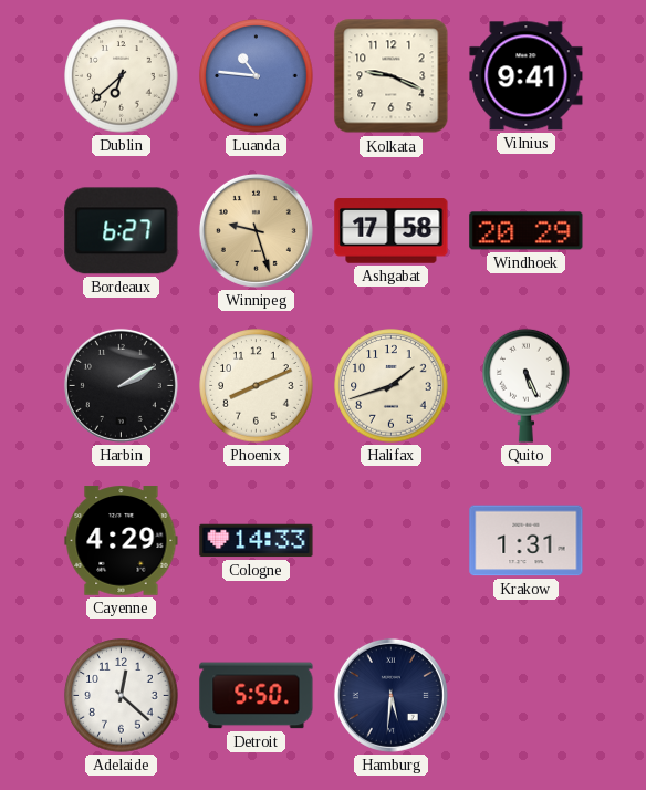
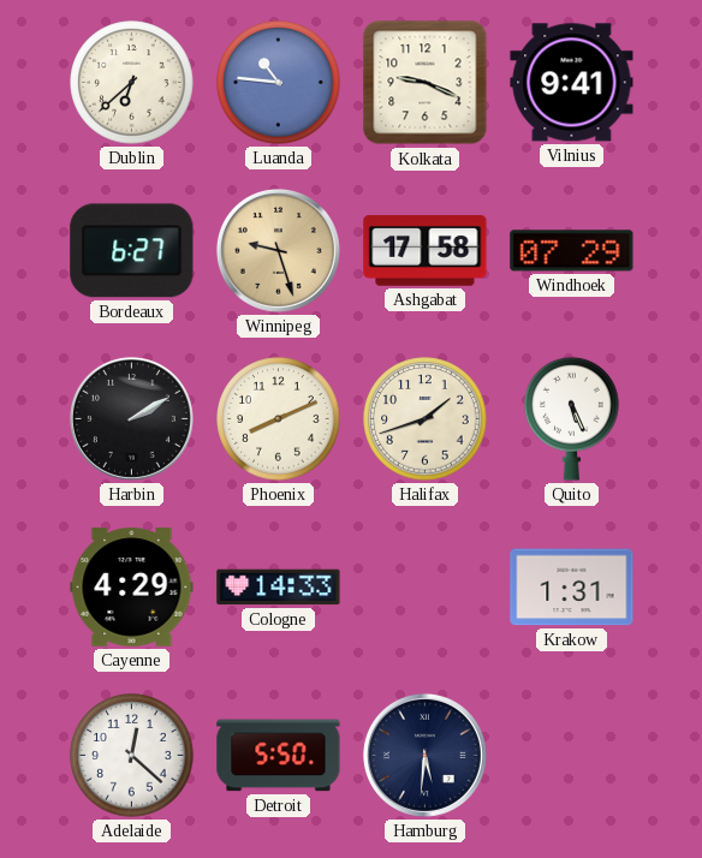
Windhoek: 20:29 -> 07:29 (572, 251)
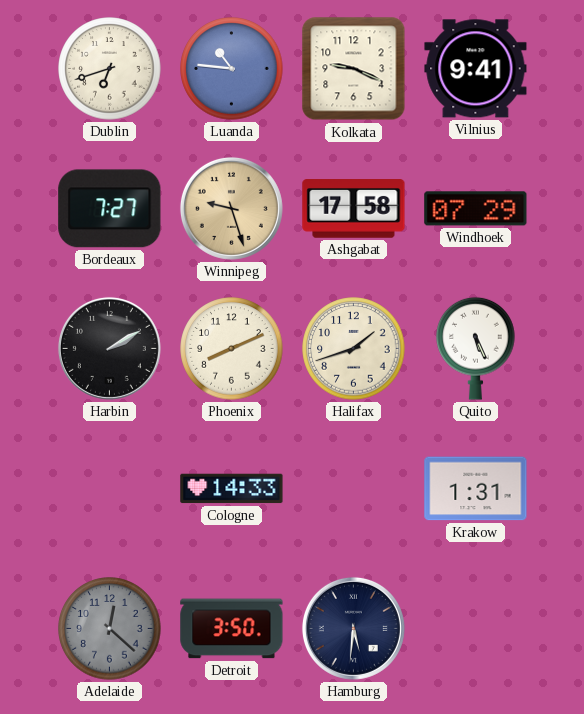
Dublin: 6:38 -> 6:42 (110, 69)
Bordeaux: 6:27 -> 7:27 (110, 209)
Cayenne: 4:29 -> none (132, 588)
Adelaide dial: white -> grey (110, 629)
Detroit: 5:50 -> 3:50 (232, 629)
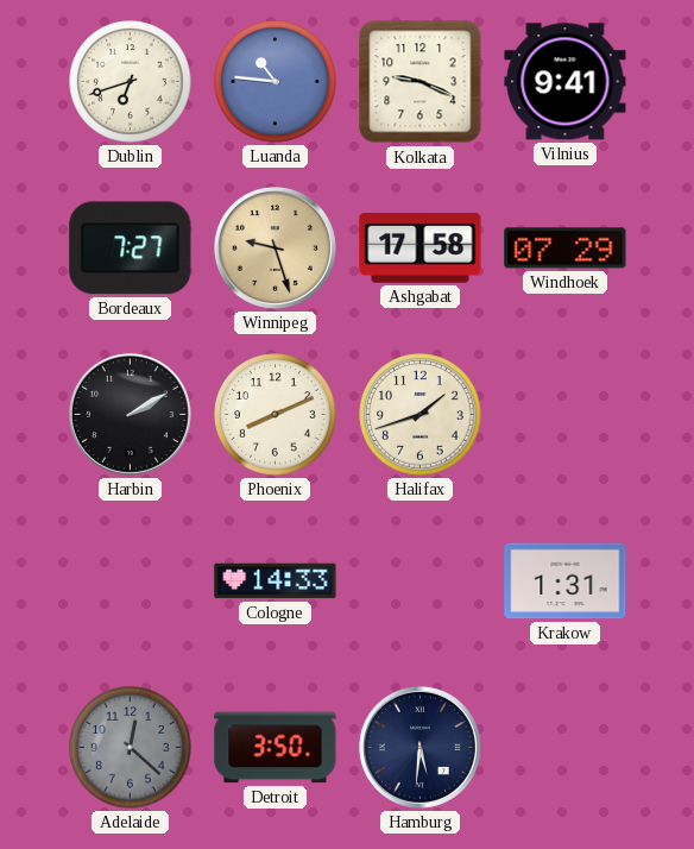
Quito: 5:26 -> none (476, 348)
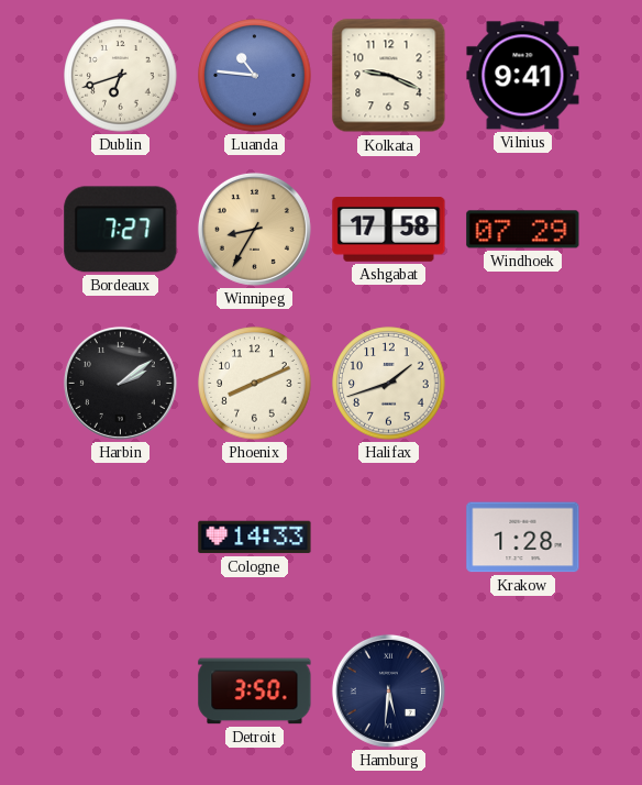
Winnipeg: 9:27 -> 8:35 (254, 229)
Harbin: 2:10 -> 2:09 (120, 383)
Krakow: 1:31 -> 1:28 (523, 538)
Adelaide: 12:22 -> none (131, 748)
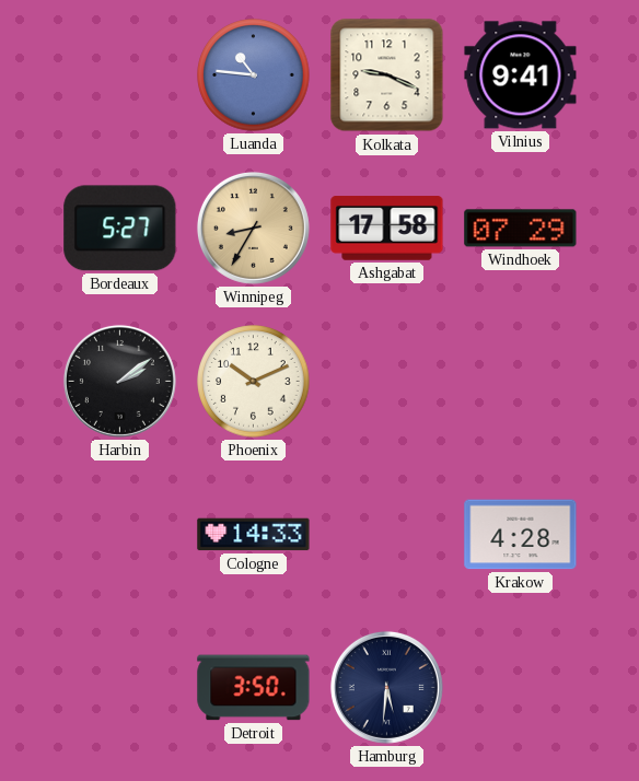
Dublin: 6:42 -> none (121, 76)
Bordeaux: 7:27 -> 5:27 (120, 229)
Phoenix: 8:11 -> 10:11 (254, 382)
Halifax: 1:42 -> none (389, 384)
Krakow: 1:28 -> 4:28 (521, 535)
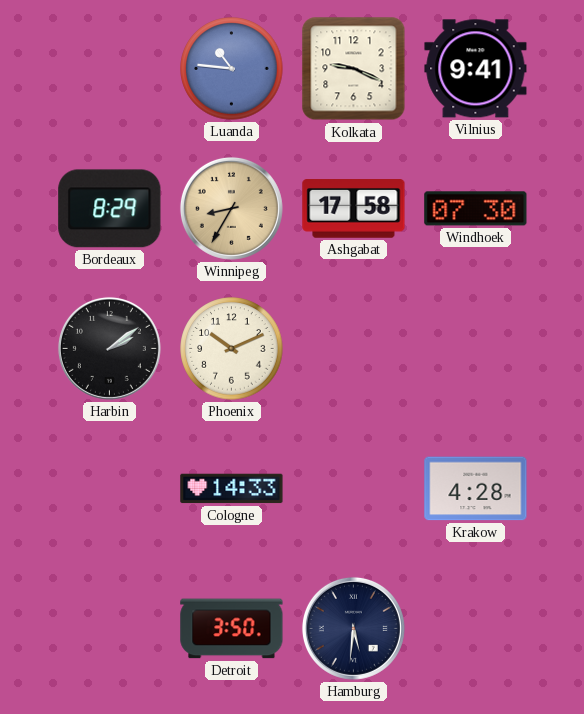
Bordeaux: 5:27 -> 8:29 (110, 209)
Windhoek: 07:29 -> 07:30 (476, 209)
